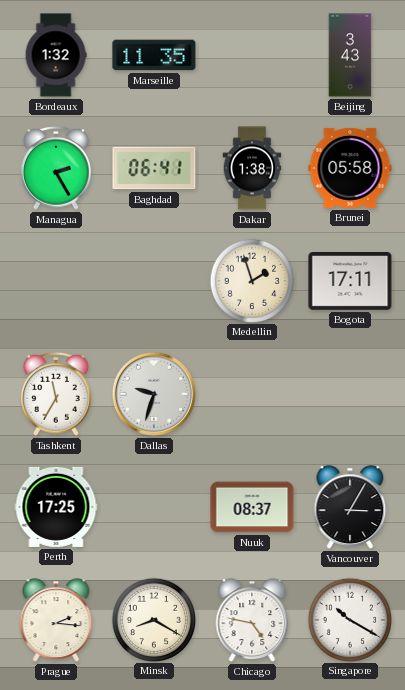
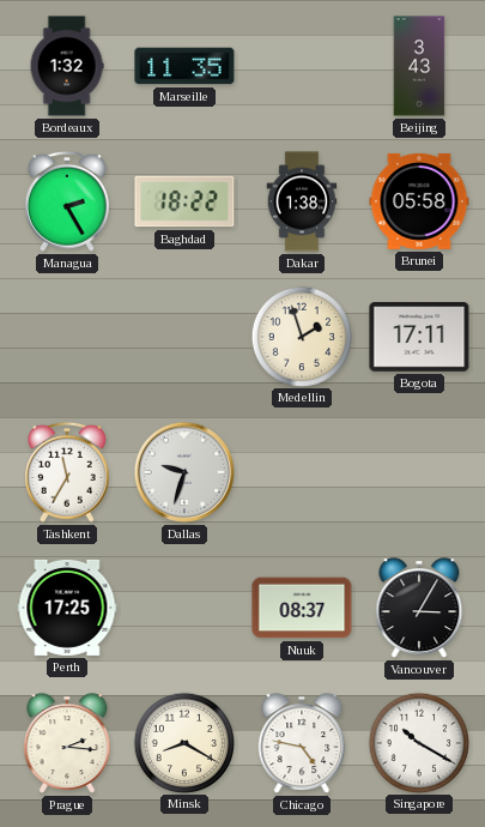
Baghdad: 06:41 -> 18:22 (184, 201)
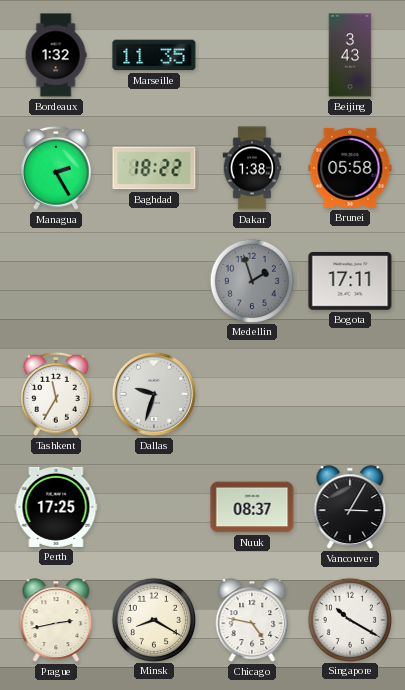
Medellin dial: cream -> grey (251, 280)
Prague: 2:16 -> 2:43 (56, 620)
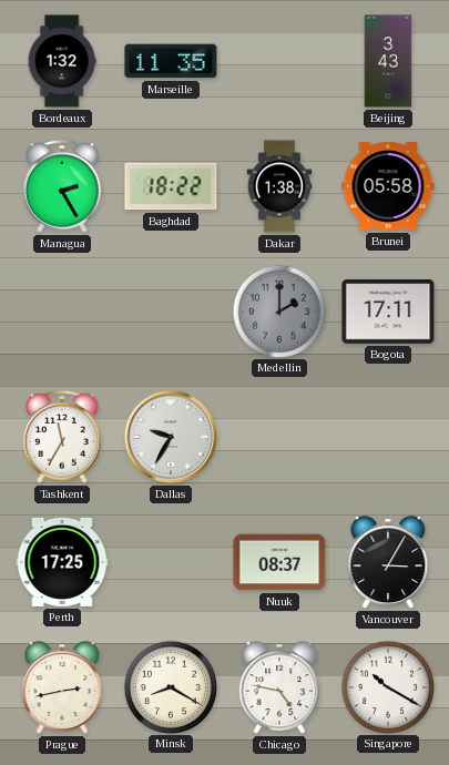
Medellin: 1:57 -> 2:00 (278, 310)
Dallas: 9:33 -> 9:35 (171, 437)
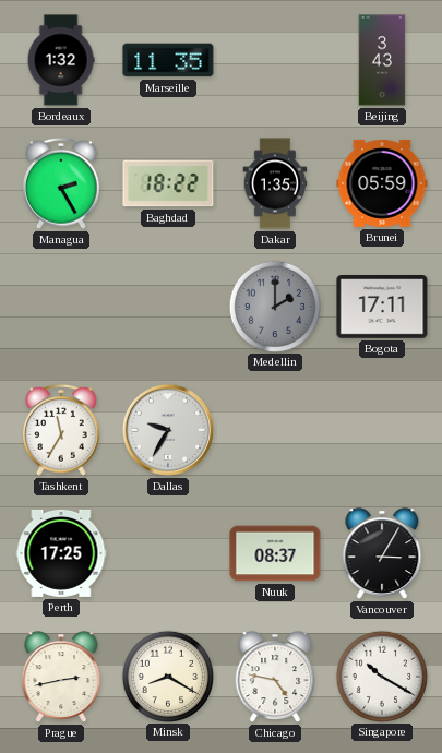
Dakar: 1:38 -> 1:35 (275, 183)
Brunei: 05:58 -> 05:59 (382, 183)
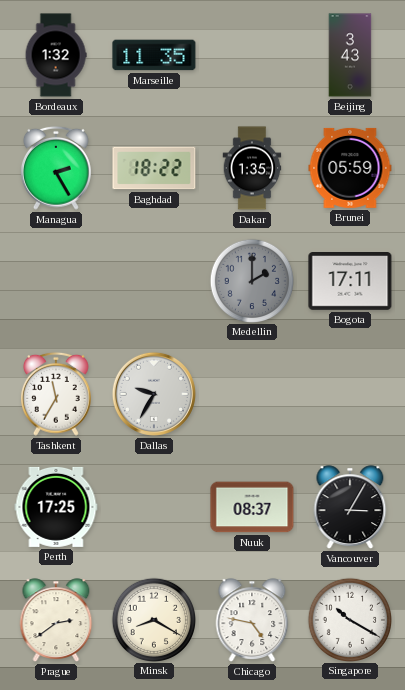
Prague: 2:43 -> 2:39 (56, 620)
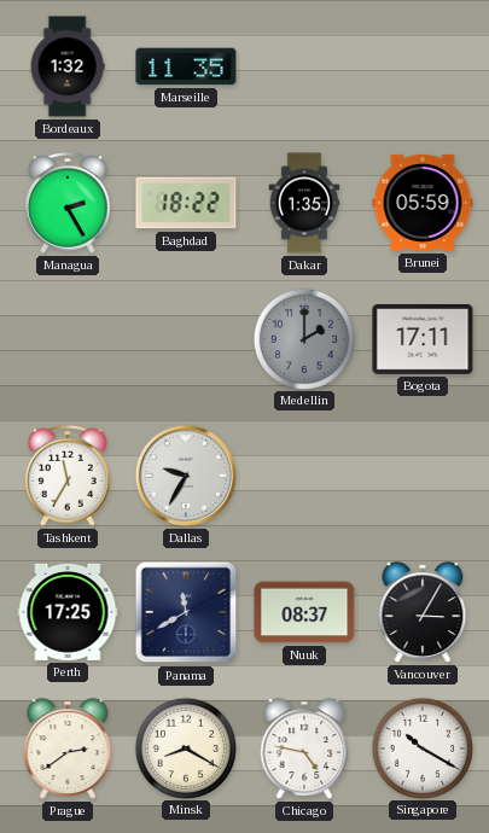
Beijing: 3:43 -> none (350, 55)
Panama: none -> 11:40 (186, 612)
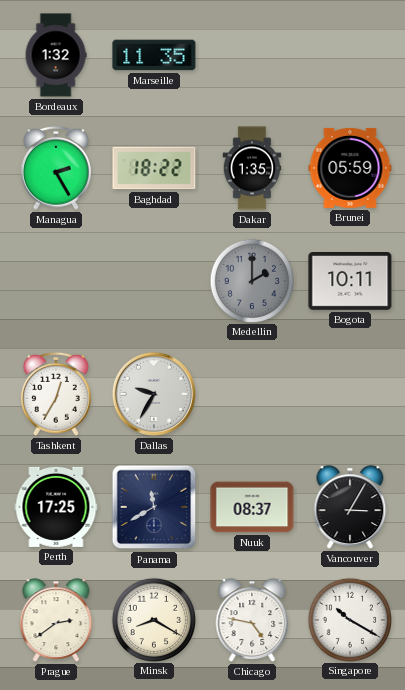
Bogota: 17:11 -> 10:11 (350, 282)
Tashkent: 11:35 -> 12:35 (57, 394)
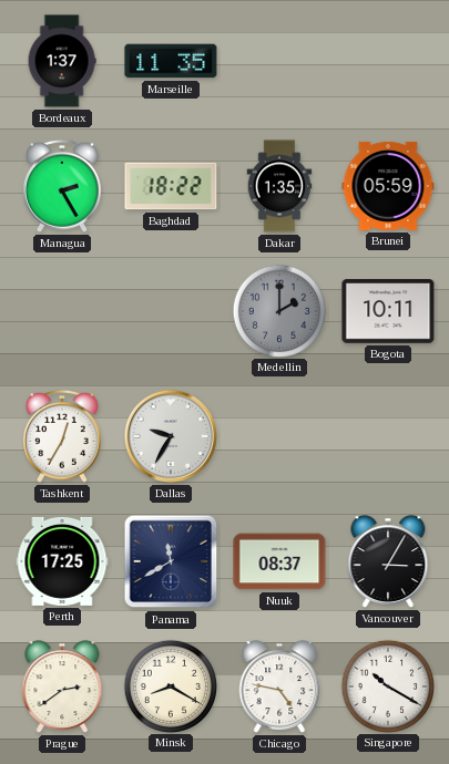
Bordeaux: 1:32 -> 1:37 (62, 61)
